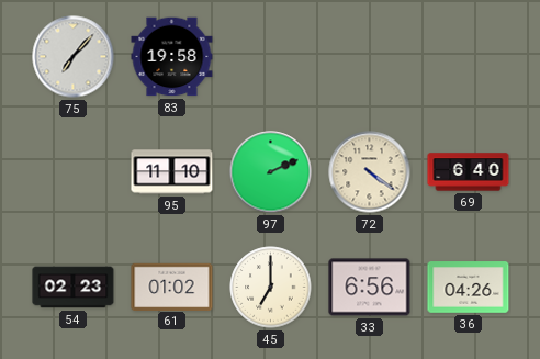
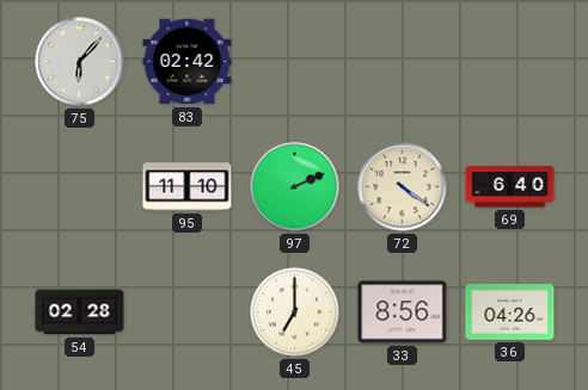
75: 7:07 -> 6:07 (80, 62)
83: 19:58 -> 02:42 (188, 62)
54: 02:23 -> 02:28 (80, 312)
61: 01:02 -> none (172, 287)
33: 6:56 -> 8:56 (403, 312)
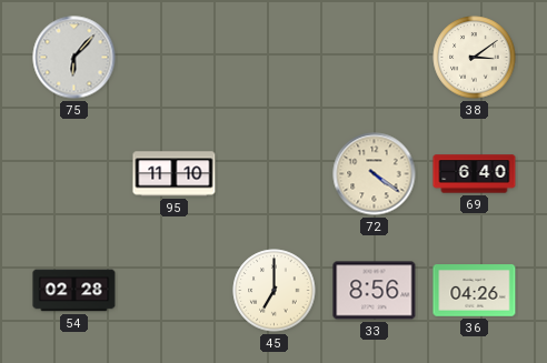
83: 02:42 -> none (188, 62)
38: none -> 3:09 (475, 58)
97: 2:11 -> none (295, 187)
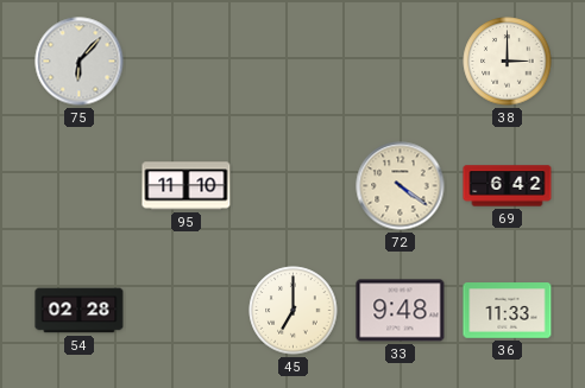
38: 3:09 -> 3:00 (508, 62)
69: 6:40 -> 6:42 (508, 186)
33: 8:56 -> 9:48 (401, 311)
36: 04:26 -> 11:33 (508, 311)
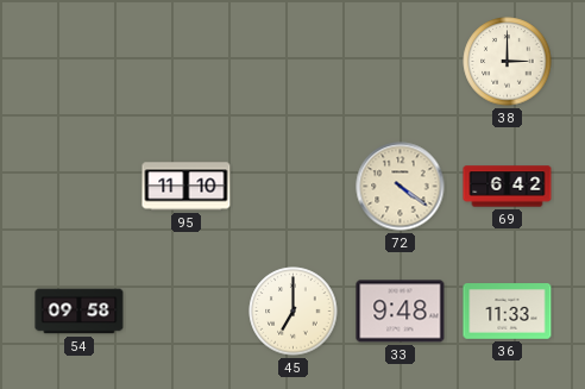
75: 6:07 -> none (80, 62)
54: 02:28 -> 09:58 (80, 312)
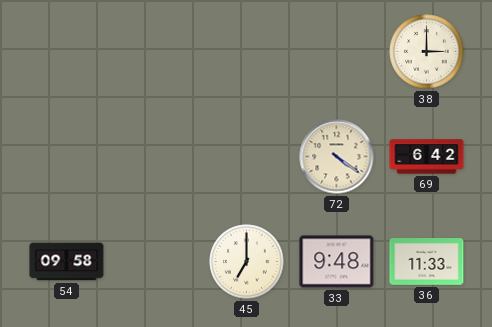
95: 11:10 -> none (187, 187)
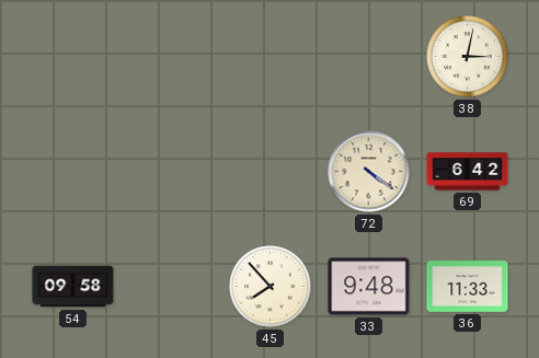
38: 3:00 -> 3:02 (468, 57)
45: 7:00 -> 7:53 (271, 287)
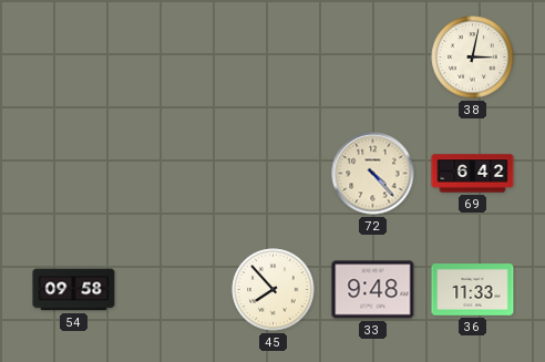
72: 4:21 -> 4:23 (373, 174)
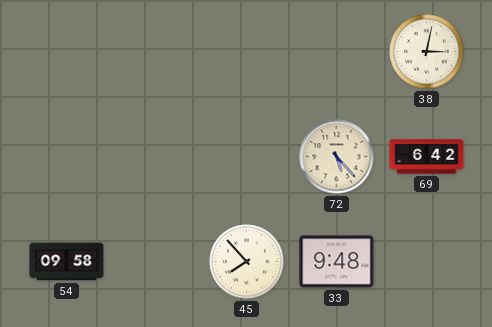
72: 4:23 -> 5:23 (337, 157)
36: 11:33 -> none (473, 290)
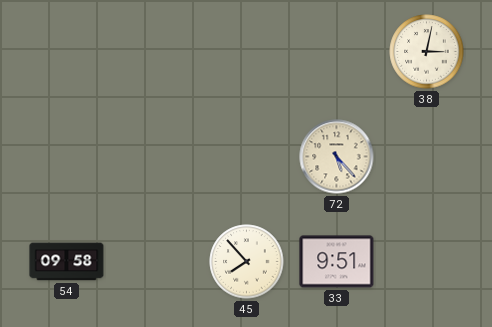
69: 6:42 -> none (427, 157)
33: 9:48 -> 9:51 (337, 262)
